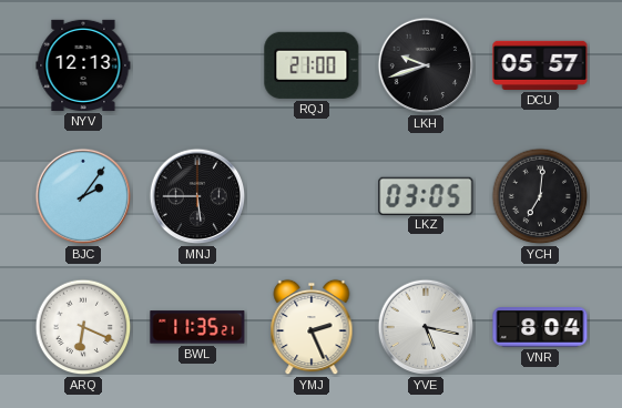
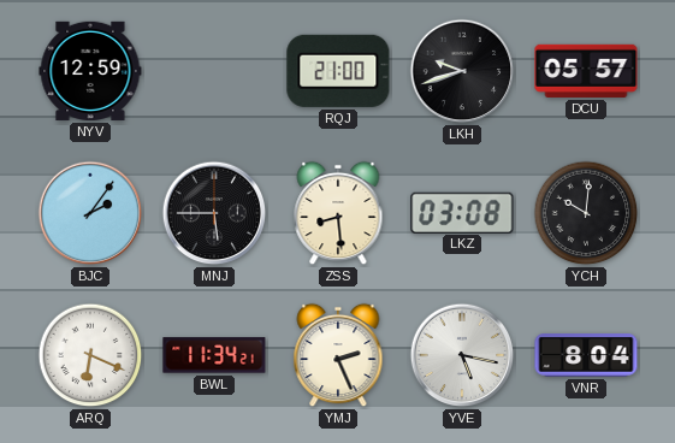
NYV: 12:13 -> 12:59 (90, 71)
ZSS: none -> 8:29 (338, 213)
LKZ: 03:05 -> 03:08 (462, 212)
YCH: 7:01 -> 10:01 (586, 213)
BWL: 11:35 -> 11:34 (214, 355)
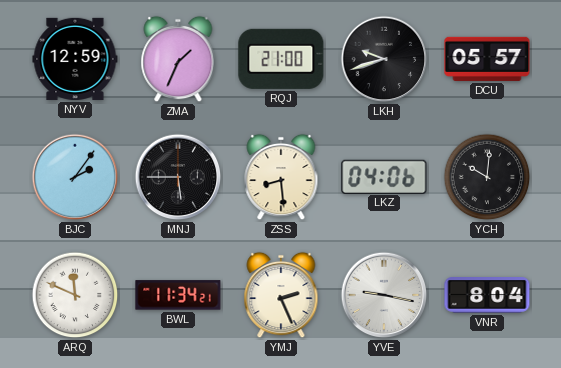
ZMA: none -> 1:34 (178, 59)
LKZ: 03:08 -> 04:06 (384, 176)
ARQ: 6:19 -> 11:49 (75, 295)
YVE: 5:17 -> 9:17 (384, 295)
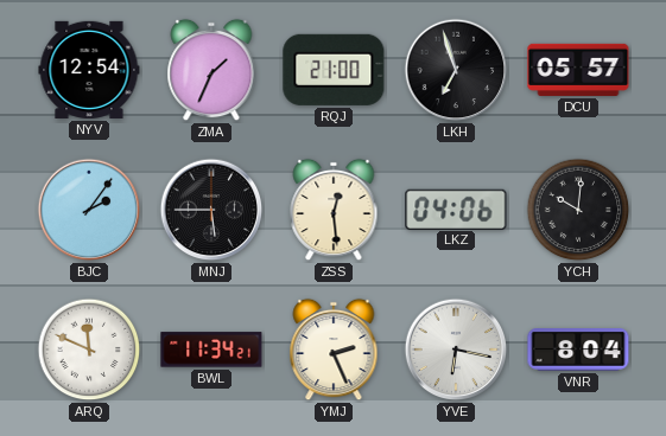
NYV: 12:59 -> 12:54 (89, 70)
LKH: 9:42 -> 6:57 (456, 70)
ZSS: 8:29 -> 12:29 (334, 210)
YVE: 9:17 -> 6:17 (456, 350)
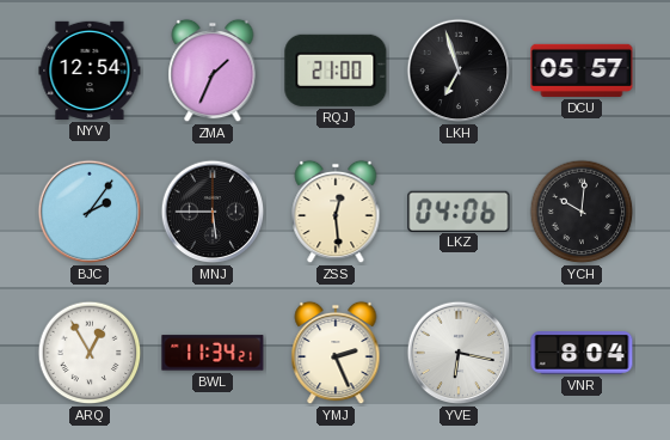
ARQ: 11:49 -> 12:55 (90, 353)
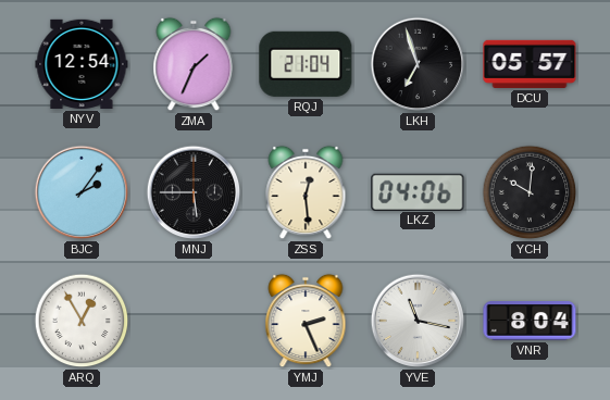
RQJ: 21:00 -> 21:04 (306, 64)
BWL: 11:34 -> none (213, 353)
YVE: 6:17 -> 11:17 (418, 321)
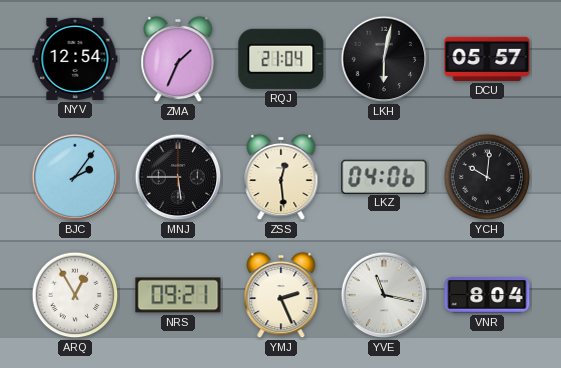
LKH: 6:57 -> 6:02 (384, 59)
NRS: none -> 09:21 (178, 295)
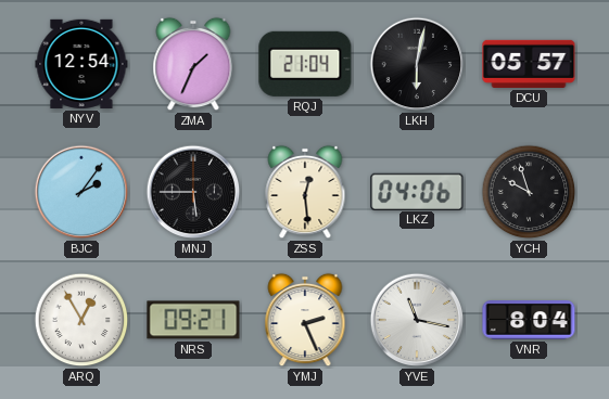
YCH: 10:01 -> 9:57 (529, 192)
